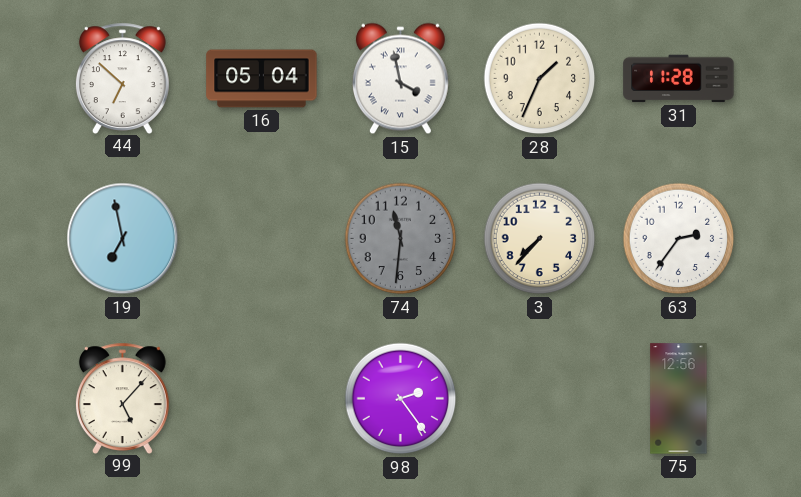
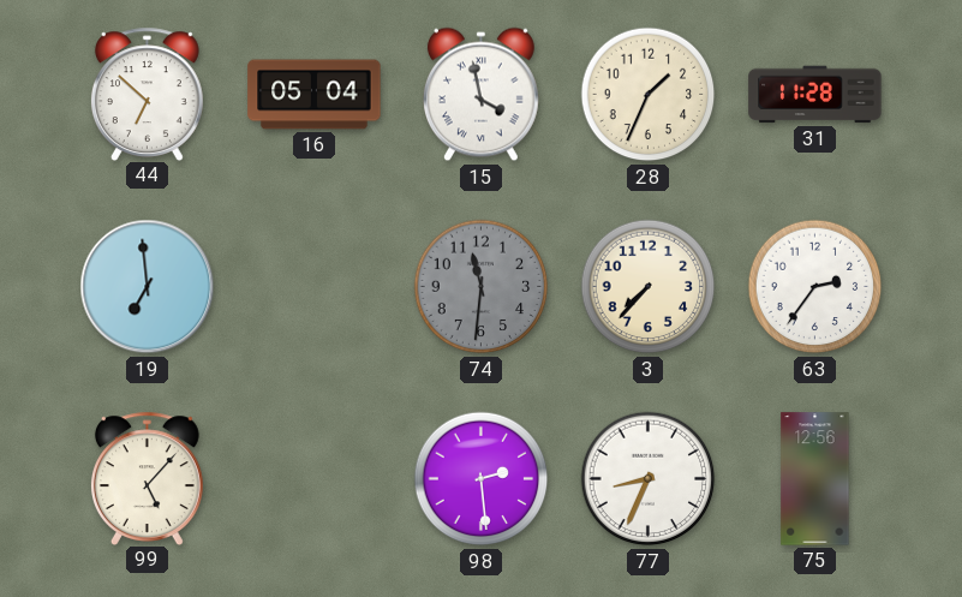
19: 6:58 -> 6:59 (148, 287)
98: 2:24 -> 2:29 (482, 479)
77: none -> 8:34 (649, 479)
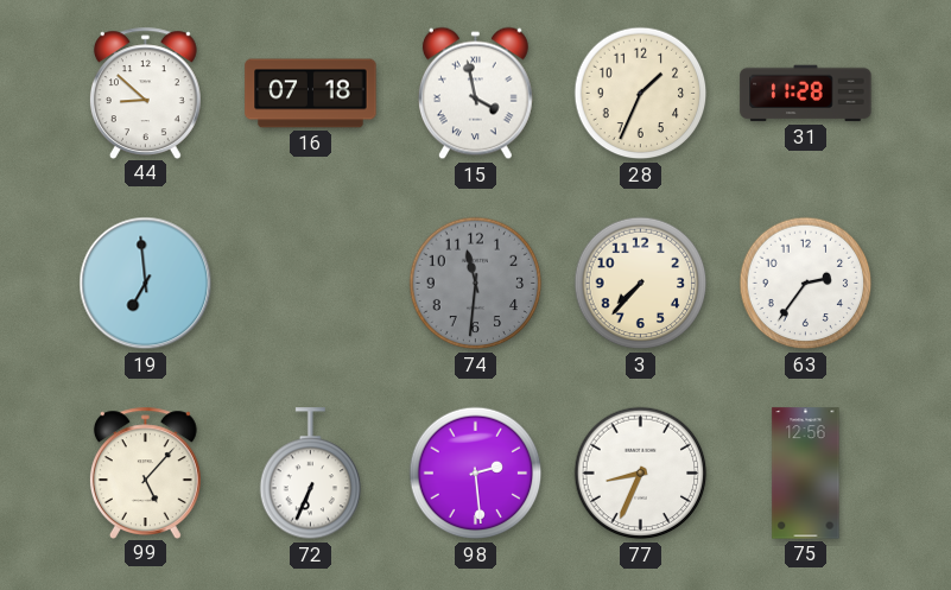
44: 6:52 -> 8:52 (145, 93)
16: 05:04 -> 07:18 (311, 94)
72: none -> 6:34 (311, 474)
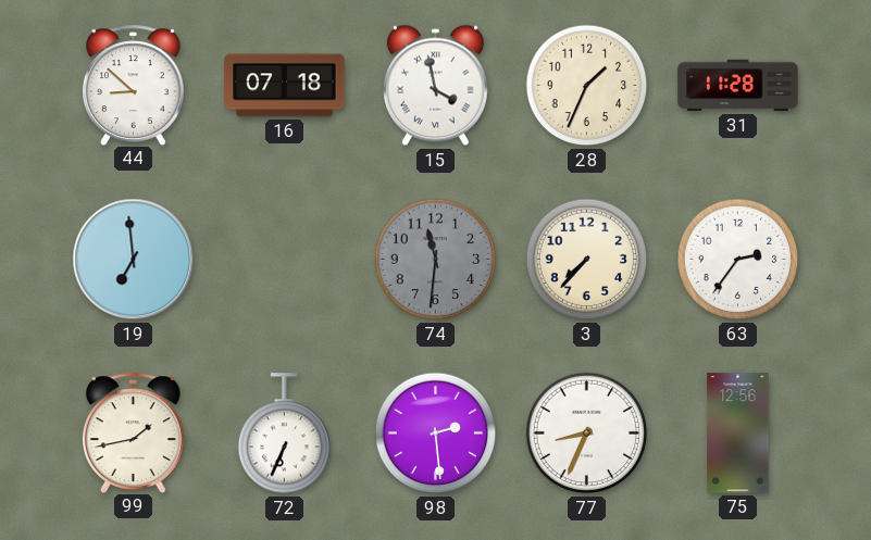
99: 5:07 -> 1:43 (133, 432)
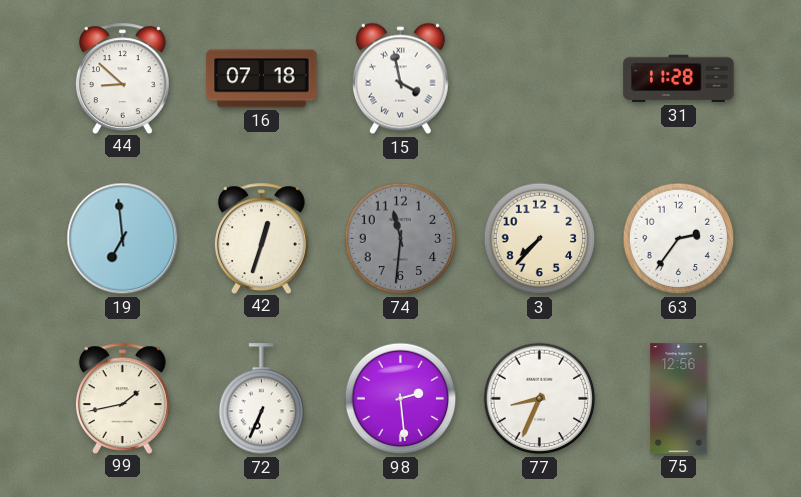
28: 1:34 -> none (587, 86)
42: none -> 12:33 (261, 238)
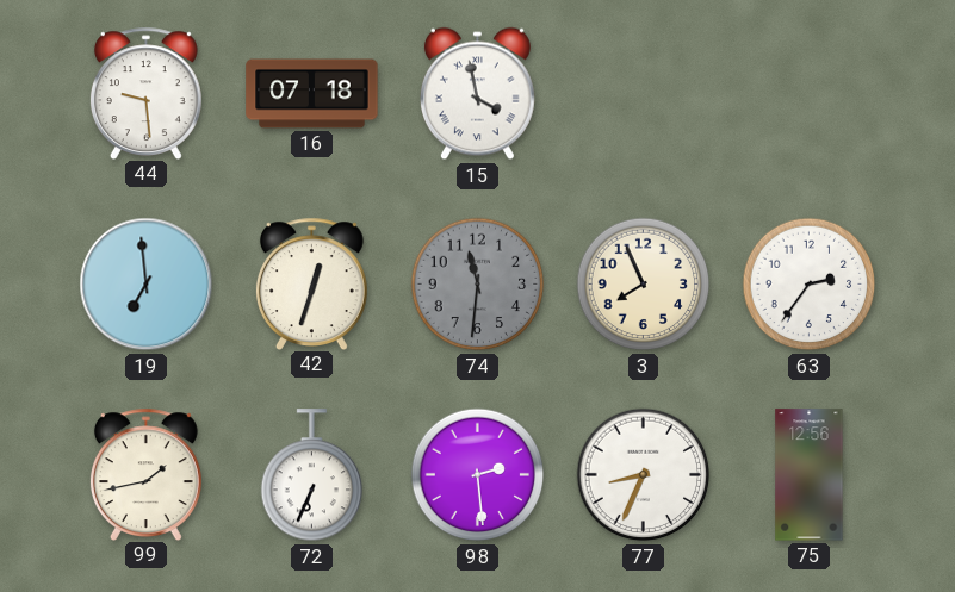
44: 8:52 -> 9:29 (145, 93)
31: 11:28 -> none (679, 79)
3: 7:37 -> 7:56 (644, 285)
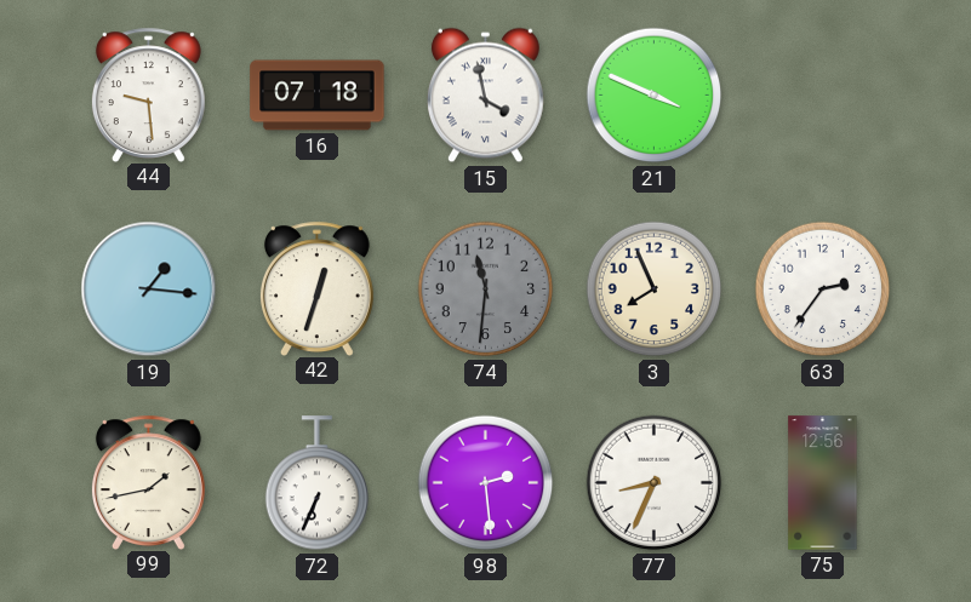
21: none -> 3:49 (655, 96)
19: 6:59 -> 1:16 (149, 289)
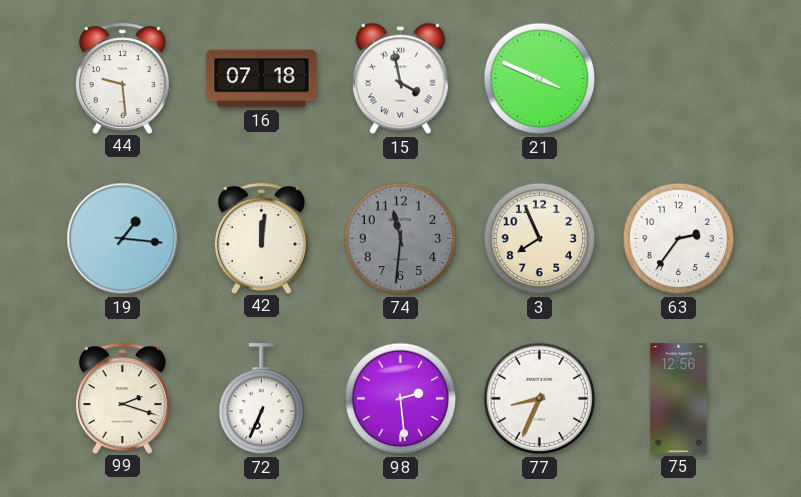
42: 12:33 -> 12:01 (261, 238)
99: 1:43 -> 2:18 (122, 398)
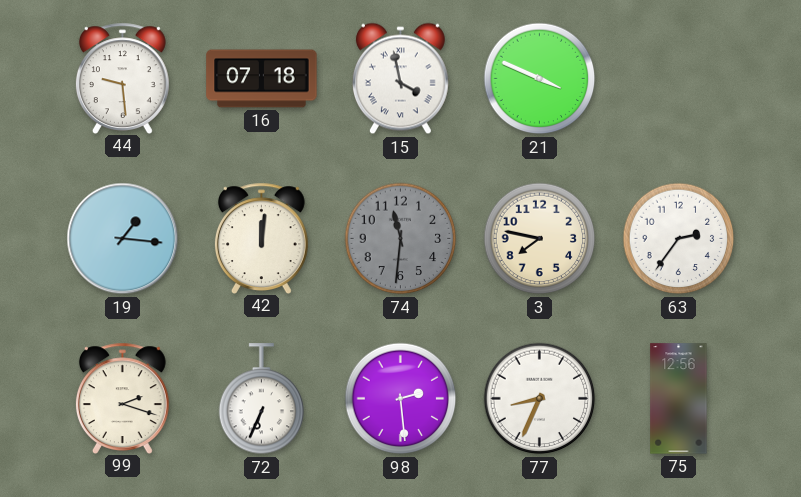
3: 7:56 -> 7:47 (540, 239)
